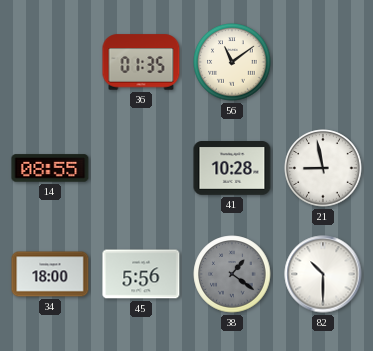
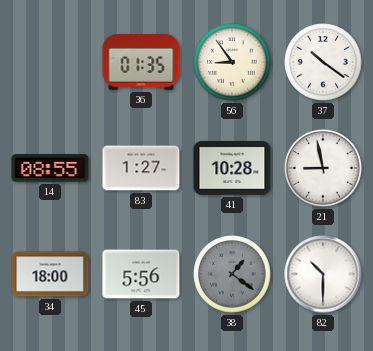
56: 11:09 -> 8:54 (232, 62)
37: none -> 10:21 (323, 62)
83: none -> 1:27 (141, 168)
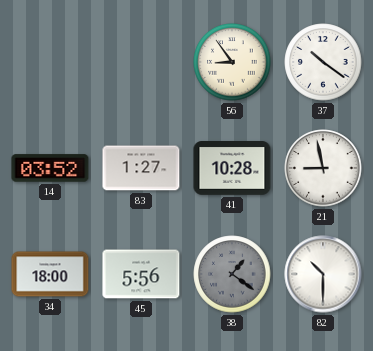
36: 01:35 -> none (141, 62)
14: 08:55 -> 03:52 (50, 168)
